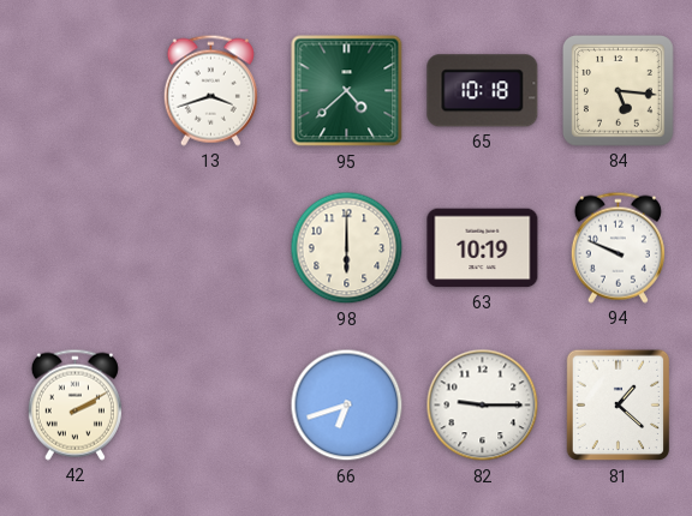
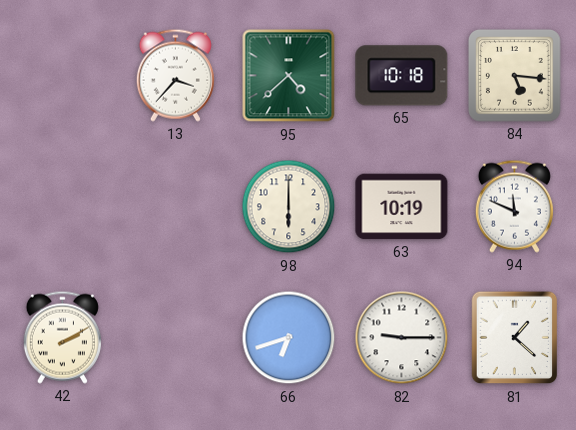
13: 3:42 -> 3:37 (175, 75)
94: 9:49 -> 11:49 (514, 206)
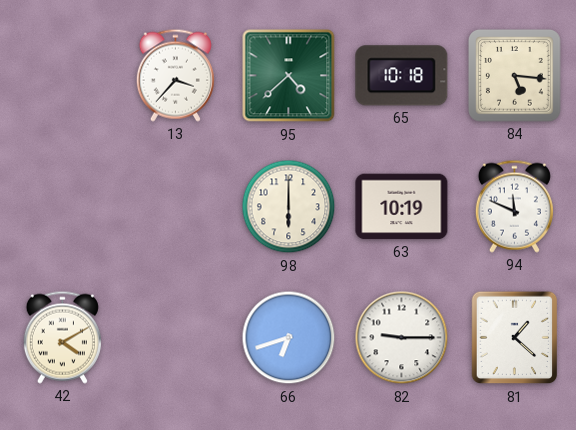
42: 2:10 -> 4:10 (62, 337)
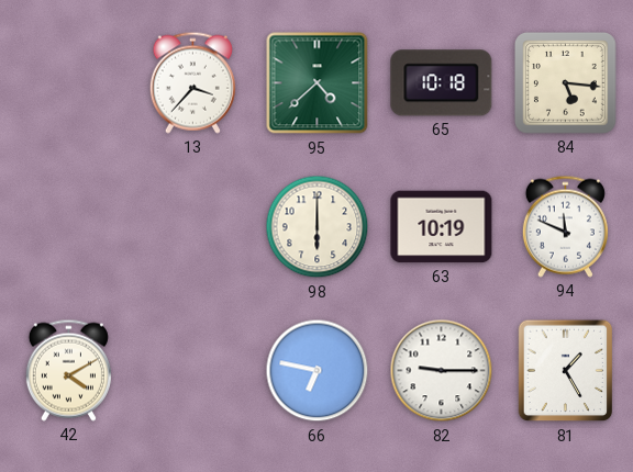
66: 6:42 -> 6:47 (318, 371)
81: 1:22 -> 1:25 (566, 371)
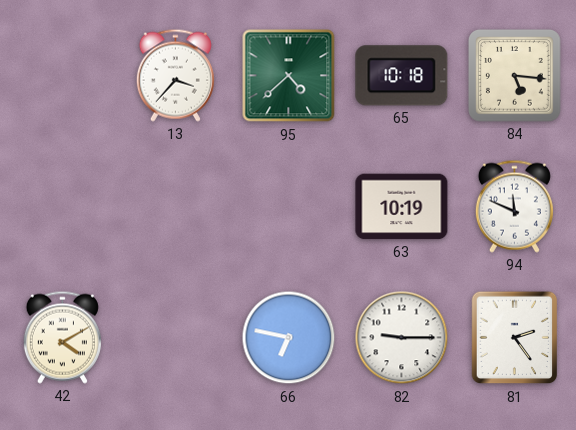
98: 6:00 -> none (318, 227)
81: 1:25 -> 2:24 (515, 338)
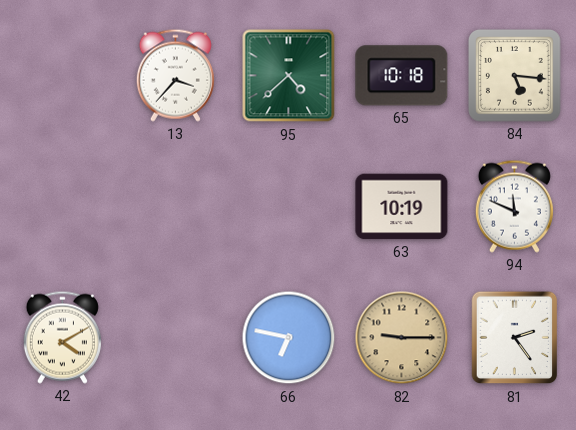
82 dial: white -> champagne (402, 338)
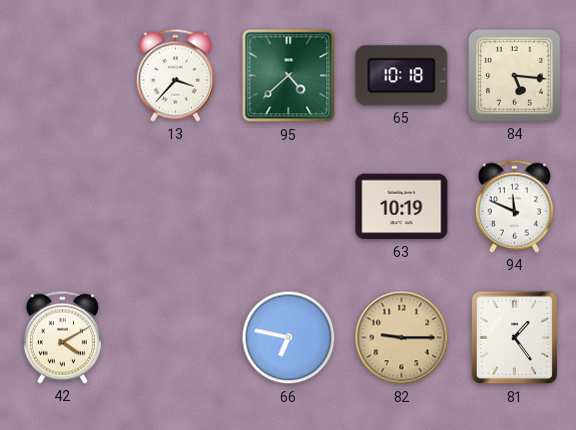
81: 2:24 -> 1:24 (515, 338)
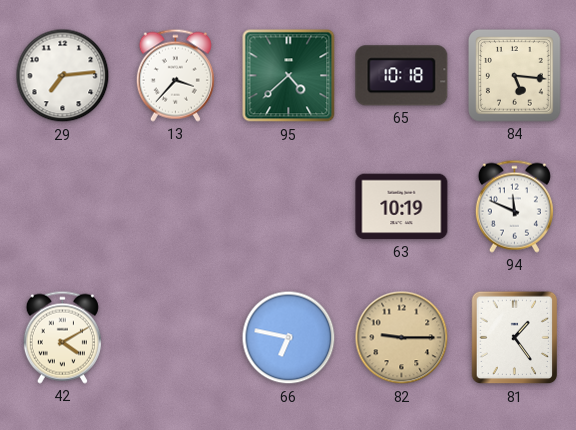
29: none -> 7:14 (63, 76)
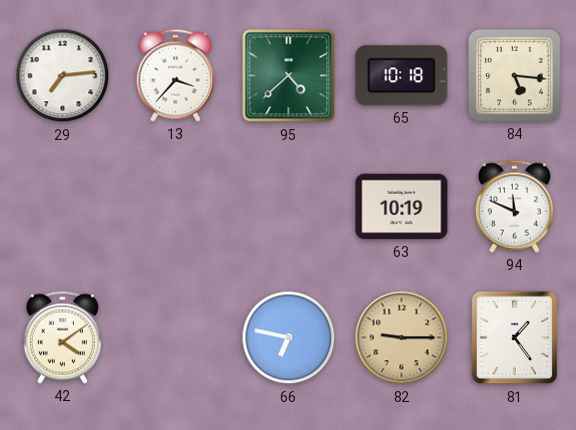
42: 4:10 -> 4:09 (62, 337)
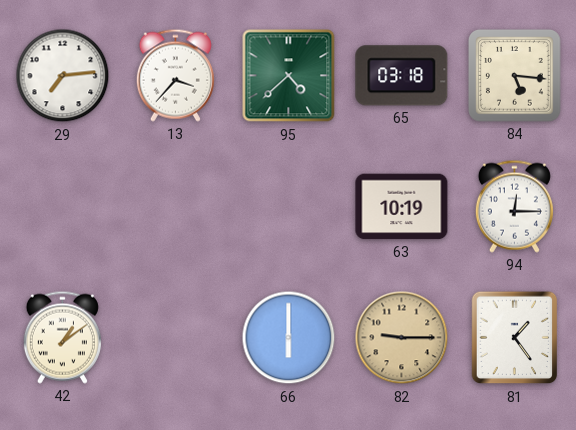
65: 10:18 -> 03:18 (402, 76)
94: 11:49 -> 12:15 (514, 206)
42: 4:09 -> 1:09 (62, 337)
66: 6:47 -> 6:00 (289, 338)
